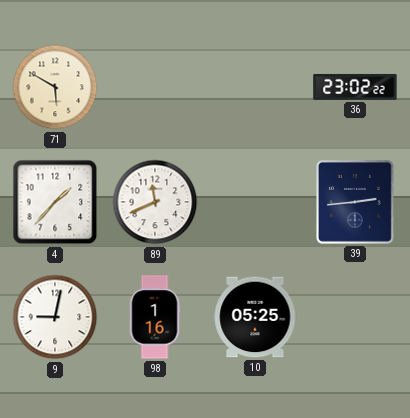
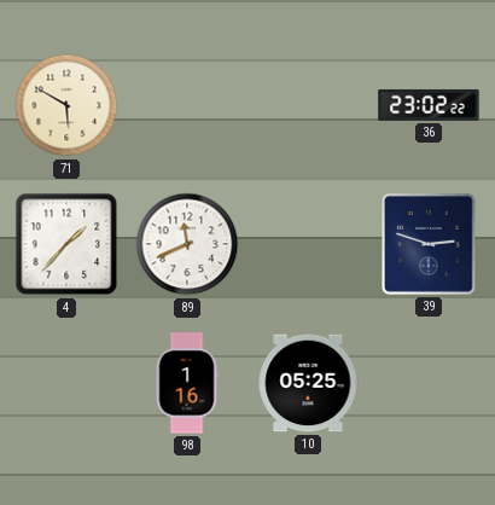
39: 2:44 -> 2:48 (430, 245)
9: 9:02 -> none (55, 317)
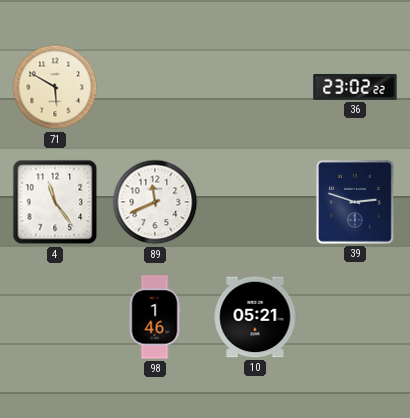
4: 1:37 -> 11:24 (55, 202)
98: 1:16 -> 1:46 (155, 317)
10: 05:25 -> 05:21 (255, 317)
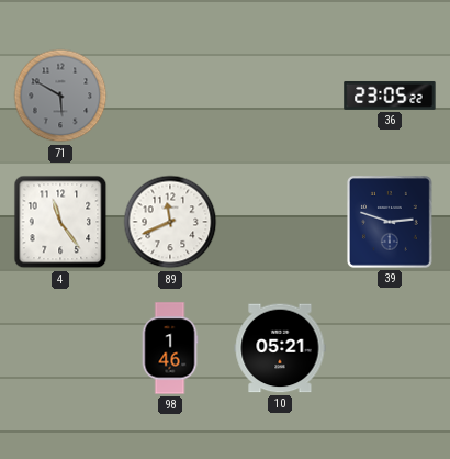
71 dial: cream -> grey (60, 96)
36: 23:02 -> 23:05 (390, 96)
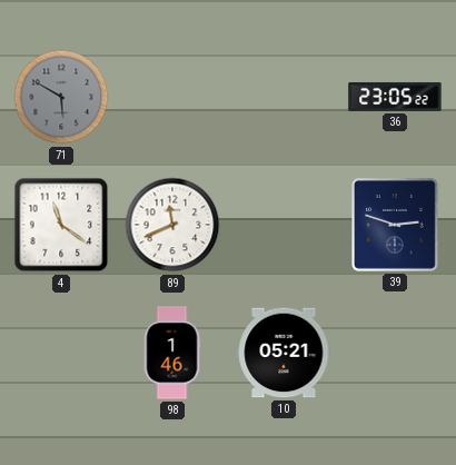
4: 11:24 -> 11:21 (61, 225)
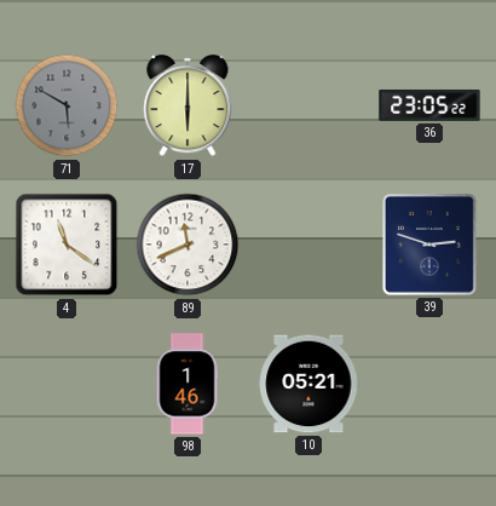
17: none -> 6:00 (188, 107)
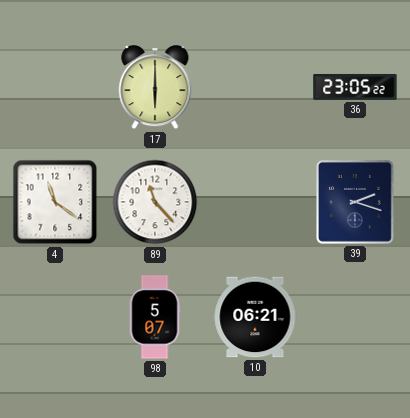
71: 5:50 -> none (67, 105)
89: 11:41 -> 11:23 (155, 202)
39: 2:48 -> 2:18 (356, 203)
98: 1:46 -> 5:07 (155, 317)
10: 05:21 -> 06:21 (255, 317)
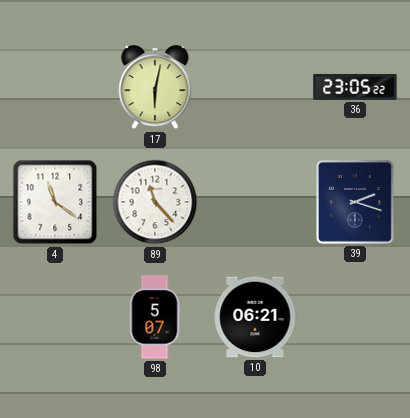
17: 6:00 -> 6:02 (155, 88)
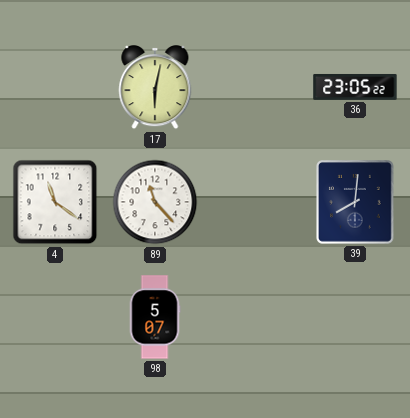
39: 2:18 -> 8:01 (356, 203)
10: 06:21 -> none (255, 317)
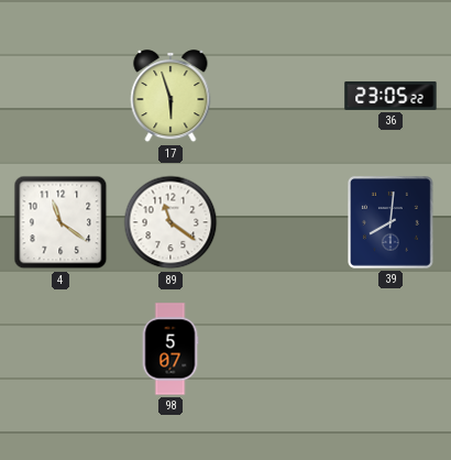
17: 6:02 -> 5:57 (170, 97)
89: 11:23 -> 11:21 (170, 222)
